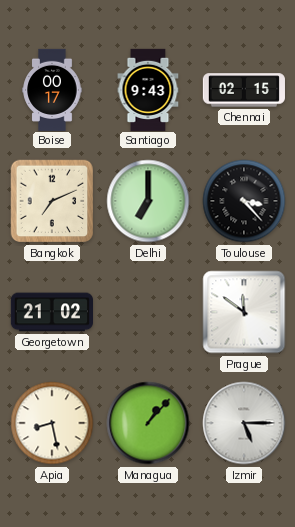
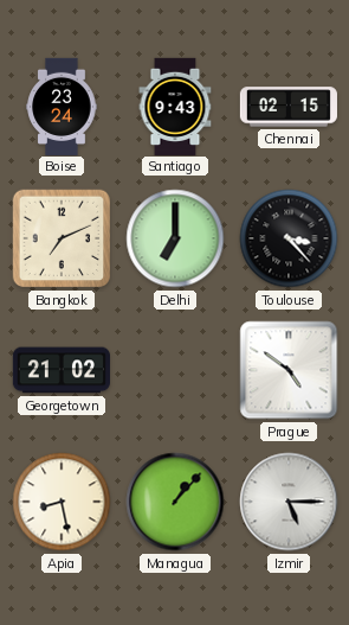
Boise: 00:17 -> 23:24 (62, 106)
Prague: 11:51 -> 4:51 (289, 370)
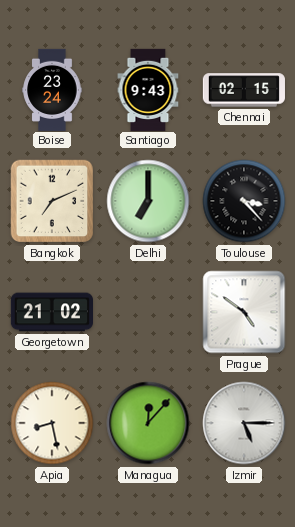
Managua: 1:07 -> 12:07 (148, 423)
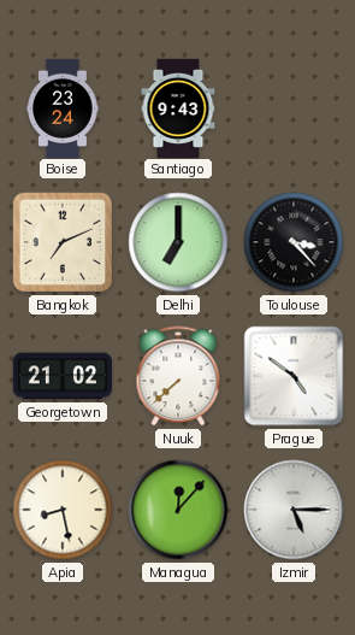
Chennai: 02:15 -> none (244, 90)
Nuuk: none -> 7:38 (178, 376)
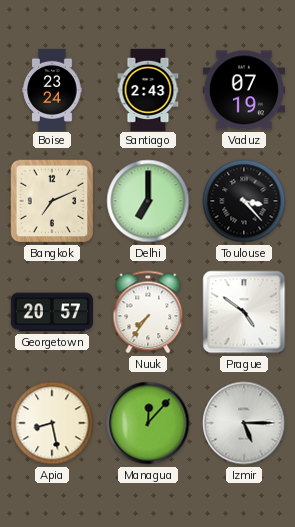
Santiago: 9:43 -> 2:43 (148, 89)
Vaduz: none -> 07:19 (244, 90)
Georgetown: 21:02 -> 20:57 (51, 312)
Nuuk: 7:38 -> 7:36 (148, 312)
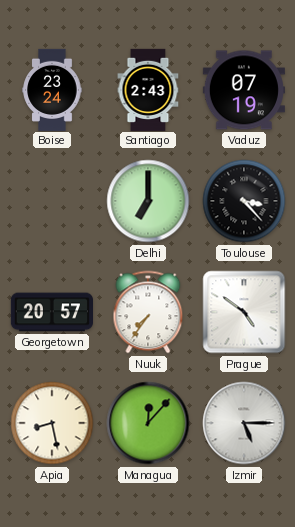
Bangkok: 7:11 -> none (52, 201)
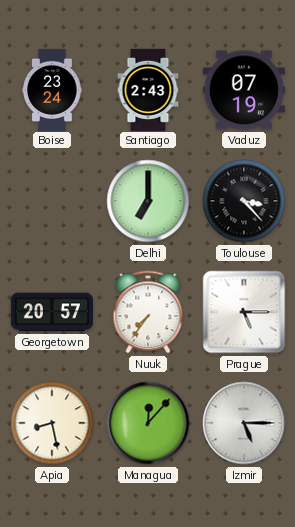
Prague: 4:51 -> 5:15 (244, 312)
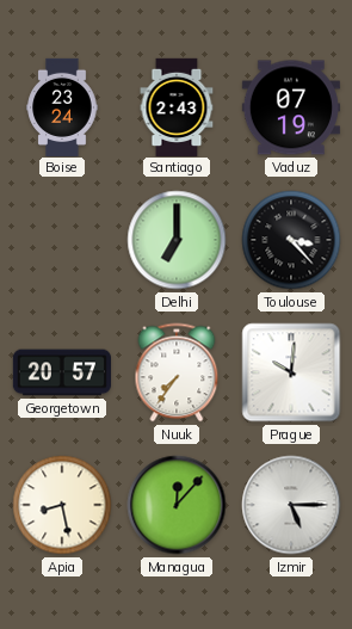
Prague: 5:15 -> 10:01 (291, 372)
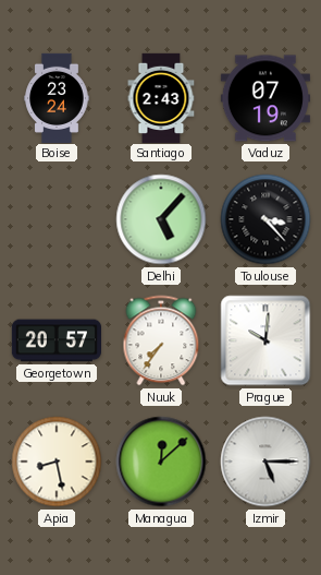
Delhi: 7:00 -> 5:07 (161, 219)
Managua: 12:07 -> 12:08 (161, 462)
